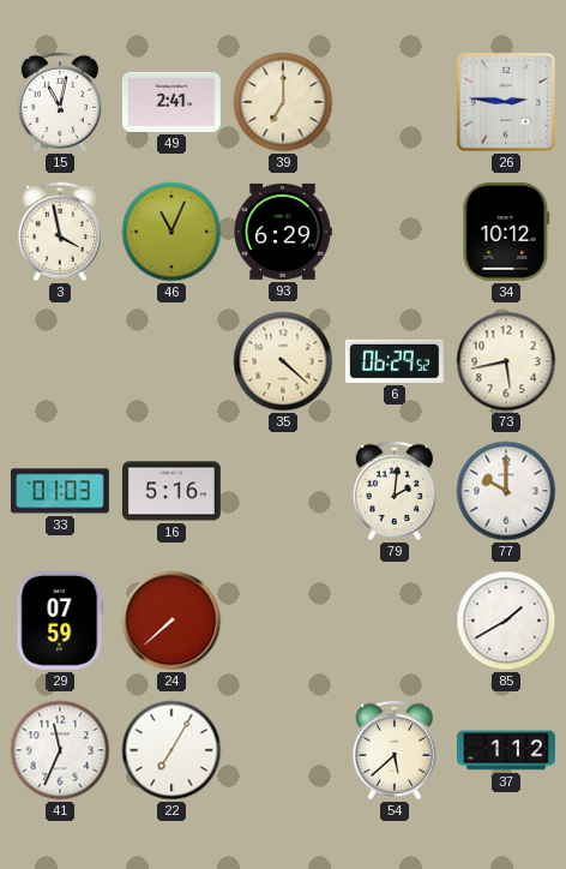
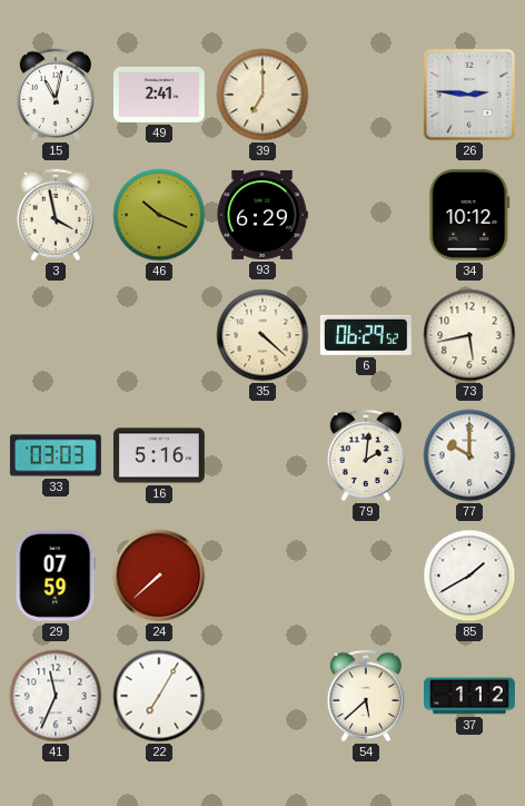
46: 11:04 -> 10:19 (159, 215)
33: 01:03 -> 03:03 (56, 455)
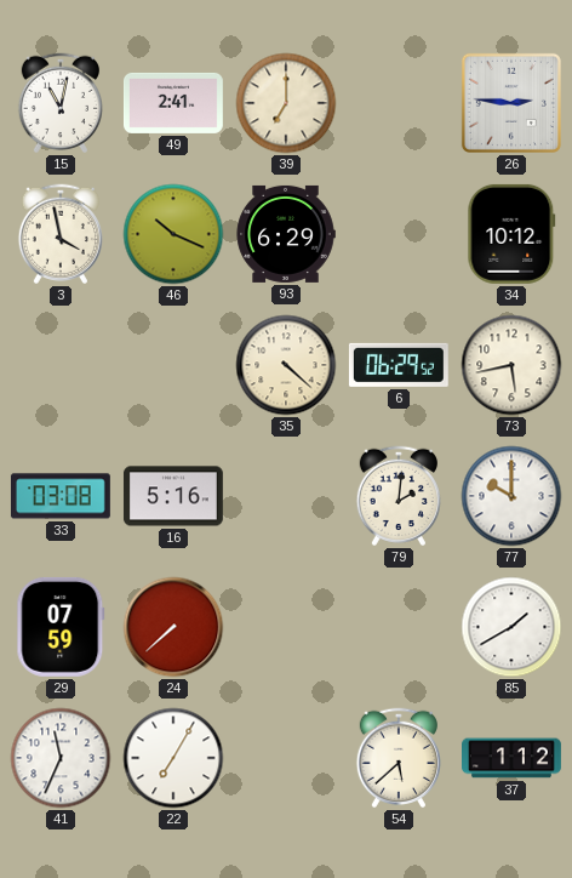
33: 03:03 -> 03:08 (61, 496)
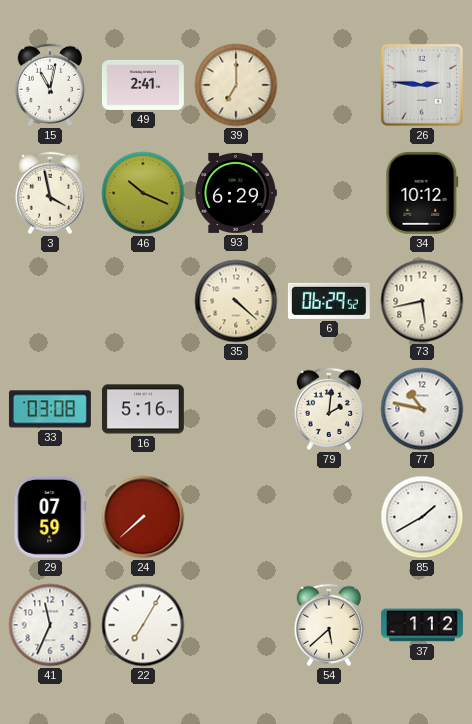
77: 10:00 -> 10:47 (422, 409)
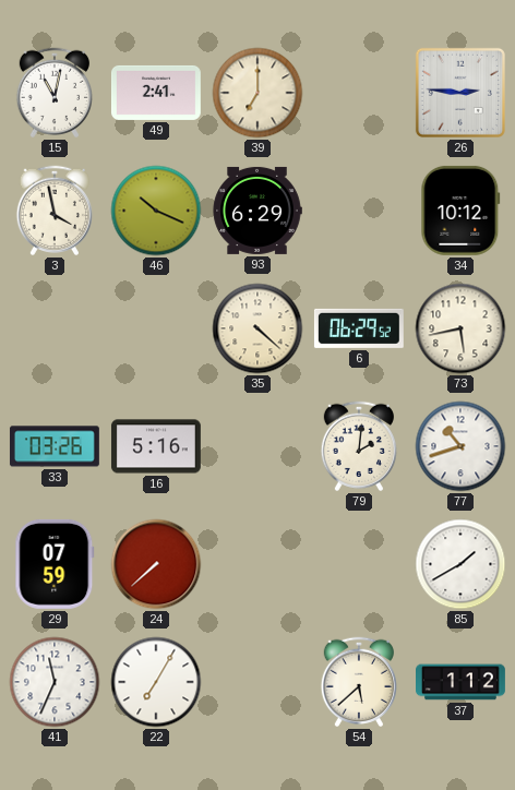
33: 03:08 -> 03:26 (55, 446)
77: 10:47 -> 10:42 (460, 446)
